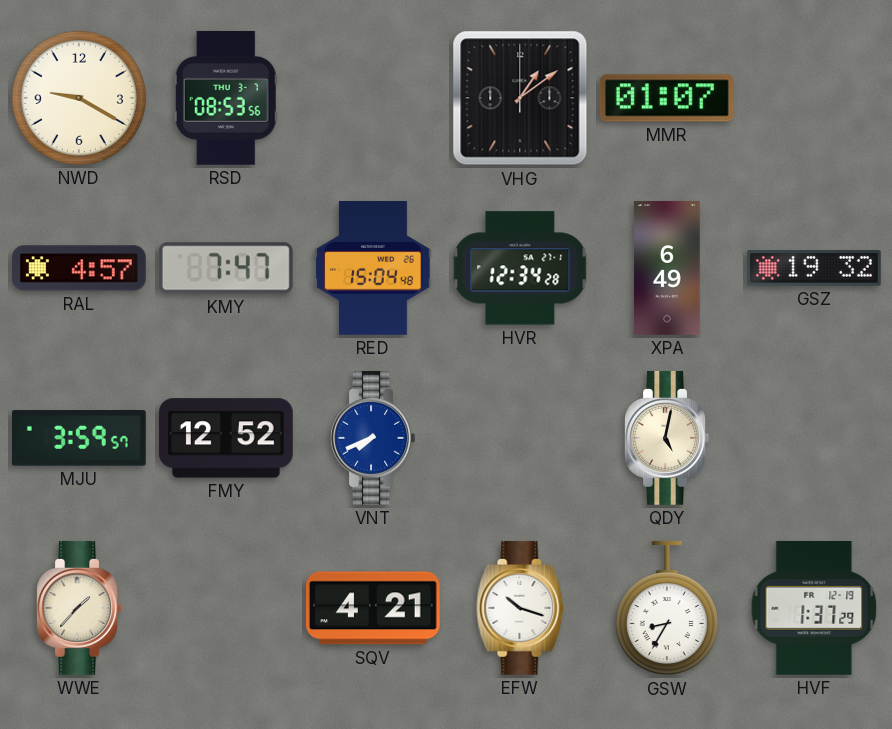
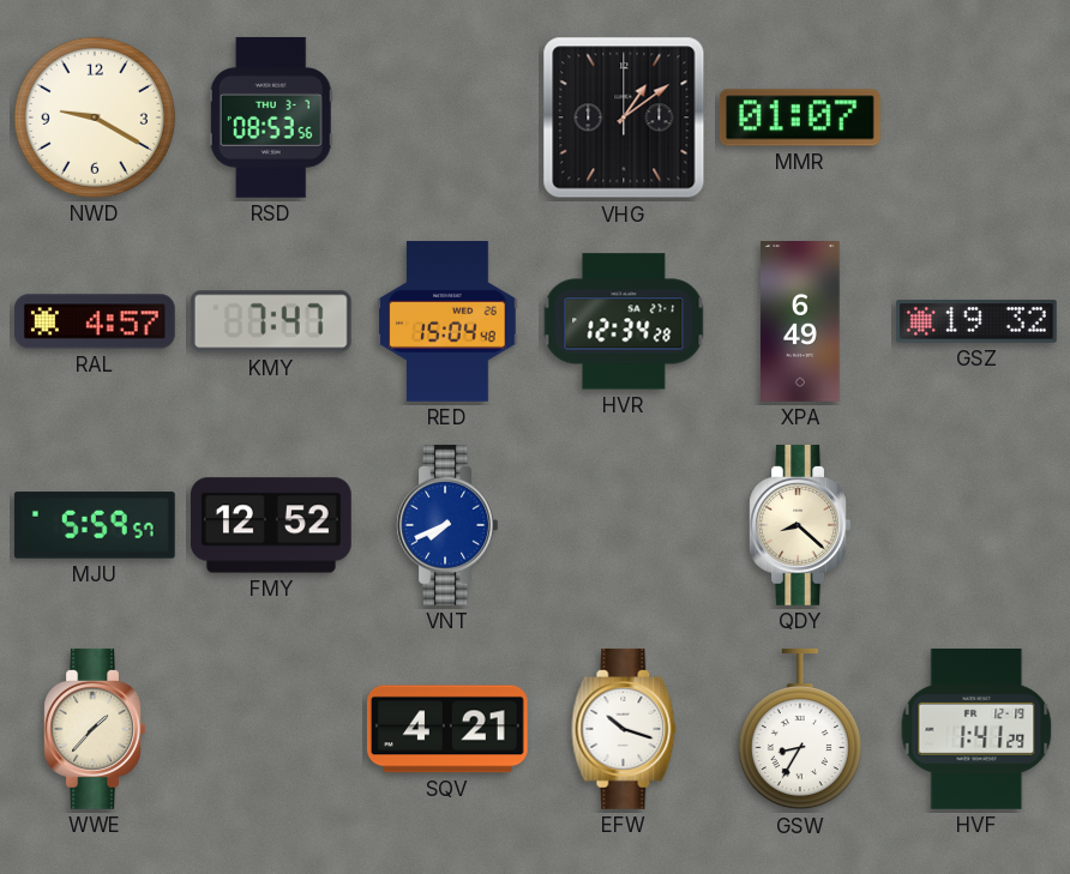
MJU: 3:59 -> 5:59 (95, 525)
QDY: 5:02 -> 8:22 (800, 525)
HVF: 1:37 -> 1:41 (976, 729)
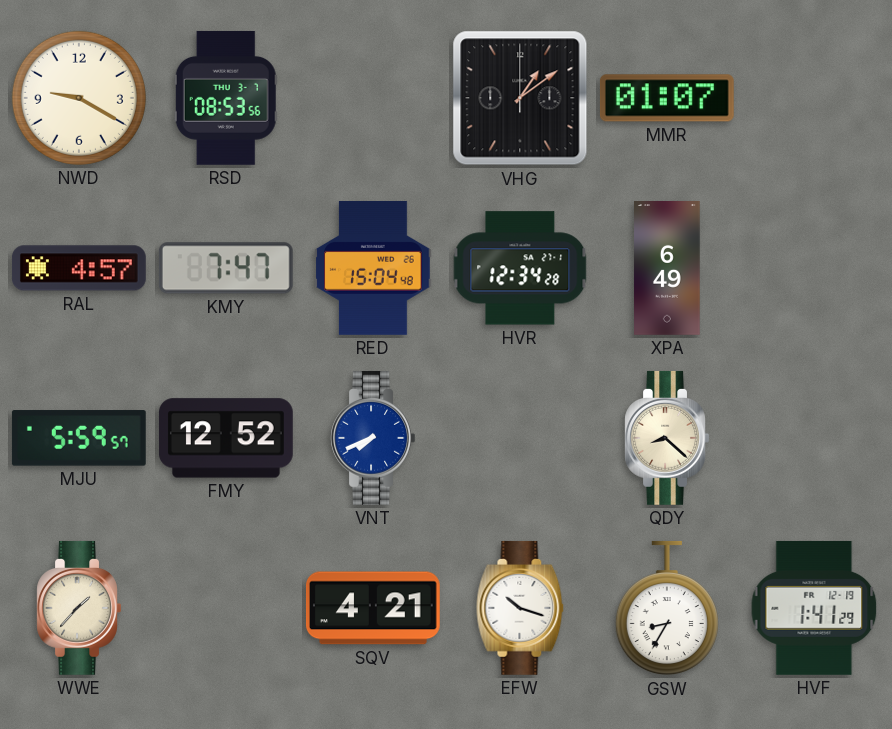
GSZ: 19:32 -> none (976, 321)
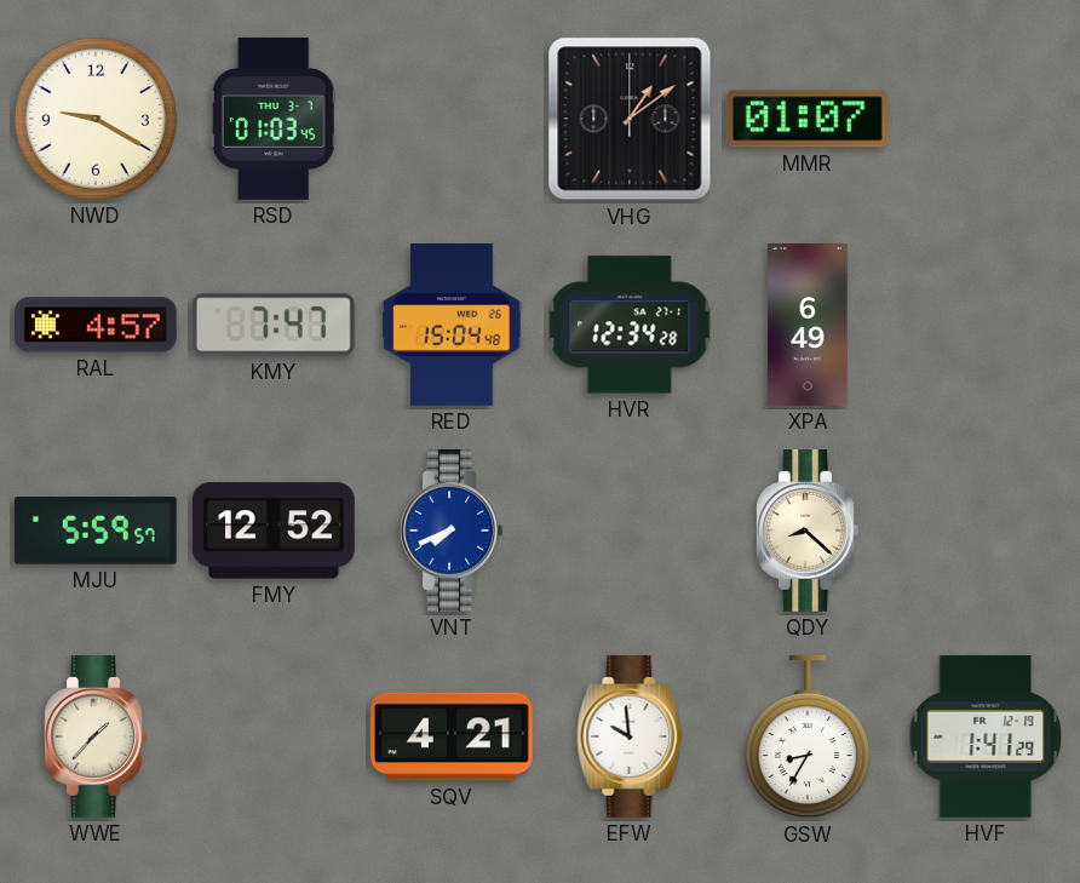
RSD: 08:53 -> 01:03 (274, 119)
EFW: 10:18 -> 9:59 (630, 736)
